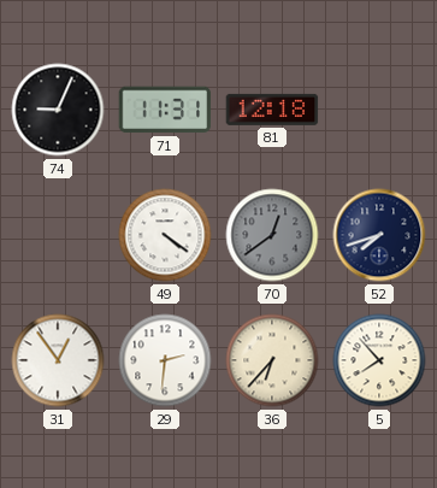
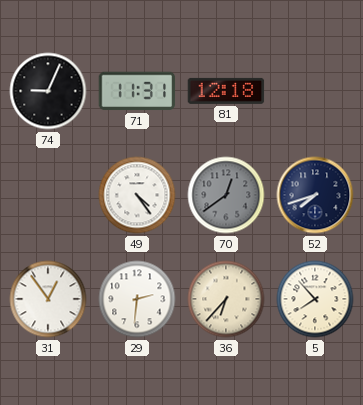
49: 4:21 -> 4:24 (137, 195)
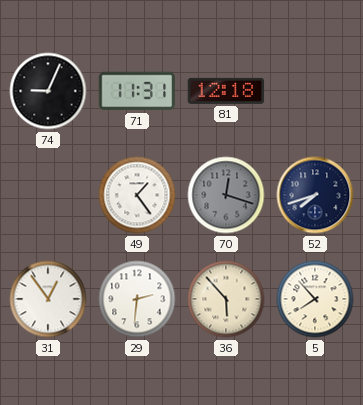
49: 4:24 -> 1:24 (137, 195)
70: 12:39 -> 12:18 (226, 195)
36: 6:37 -> 5:53 (226, 299)
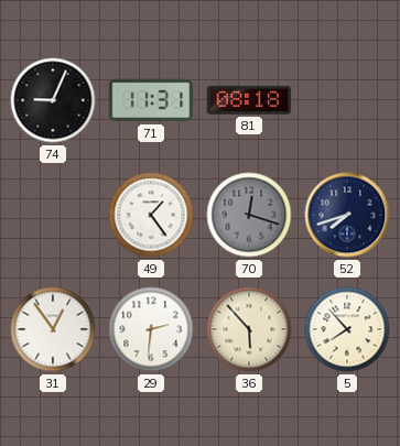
81: 12:18 -> 08:18 (249, 100)
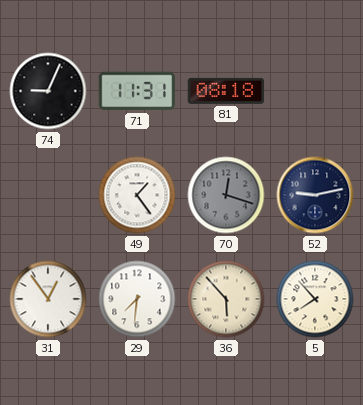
52: 7:42 -> 9:13 (315, 195)
29: 2:31 -> 7:31 (137, 299)
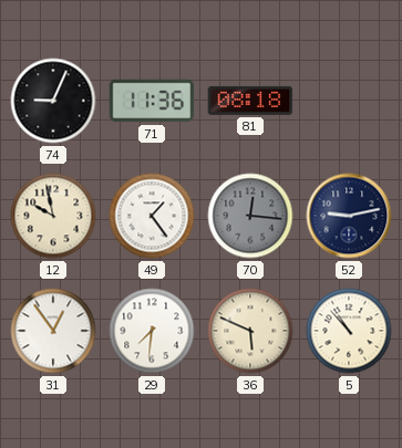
71: 11:31 -> 11:36 (152, 101)
12: none -> 9:58 (53, 216)
70: 12:18 -> 12:16 (250, 216)
36: 5:53 -> 5:49 (250, 331)
5: 7:53 -> 10:53 (349, 331)
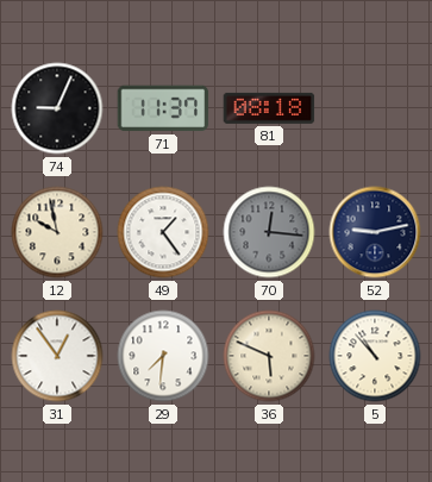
71: 11:36 -> 11:37 (163, 108)
